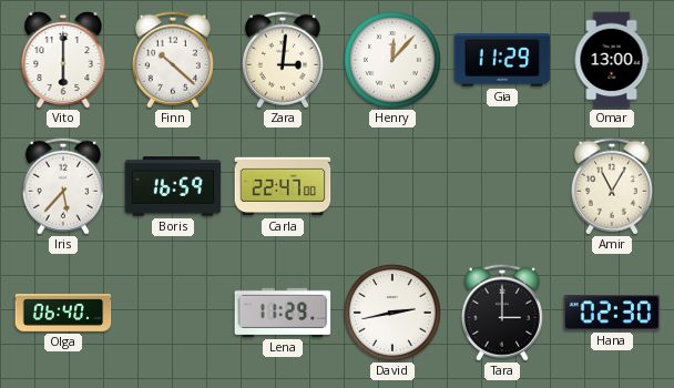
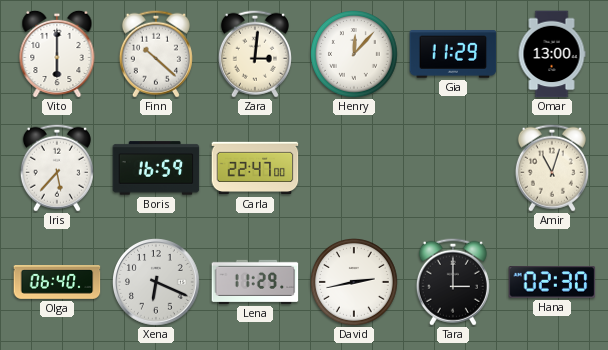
Amir: 11:05 -> 11:03 (552, 168)
Xena: none -> 6:19 (156, 282)
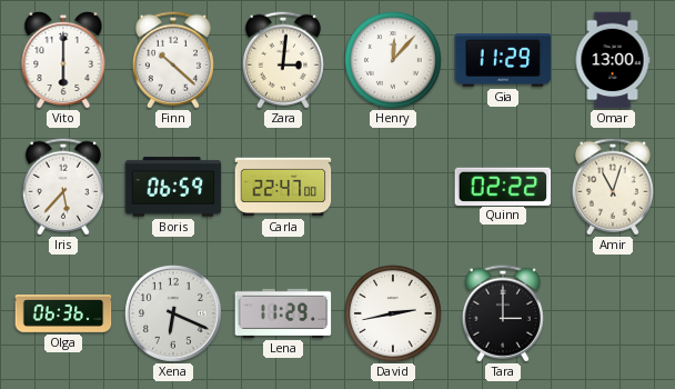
Boris: 16:59 -> 06:59 (173, 187)
Quinn: none -> 02:22 (503, 186)
Olga: 06:40 -> 06:36 (63, 315)
Hana: 02:30 -> none (552, 282)
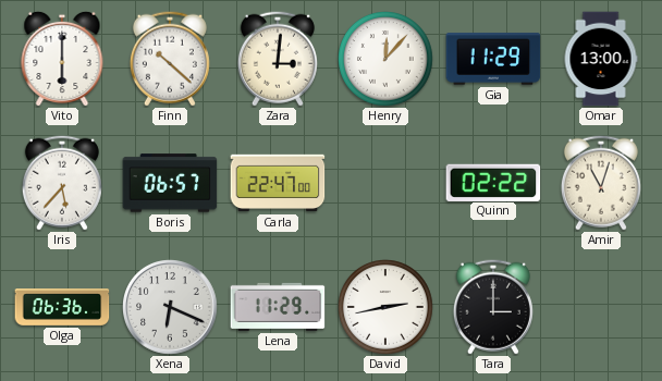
Boris: 06:59 -> 06:57 (170, 183)
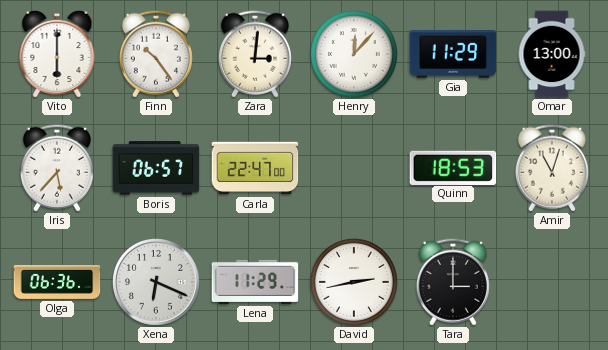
Finn: 10:22 -> 10:24 (156, 54)
Quinn: 02:22 -> 18:53 (453, 167)
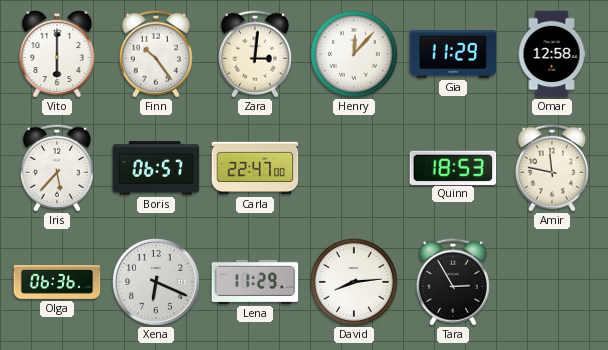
Omar: 13:00 -> 12:58 (552, 54)
Amir: 11:03 -> 11:47 (552, 168)
David: 2:43 -> 8:14 (355, 283)
Tara: 3:00 -> 2:55 (453, 282)
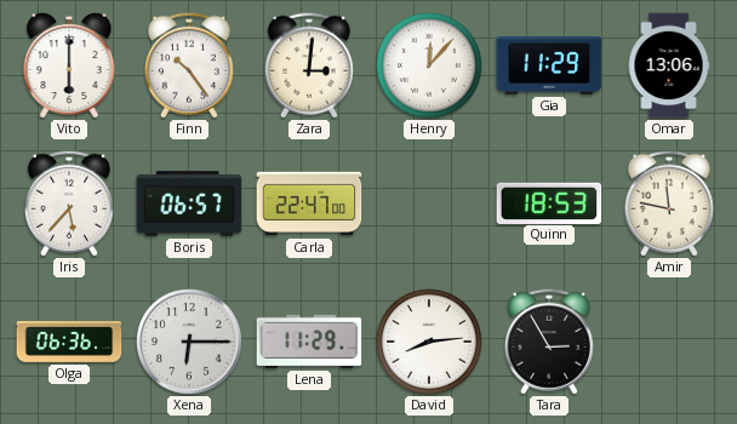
Omar: 12:58 -> 13:06 (669, 65)
Xena: 6:19 -> 6:15 (189, 342)
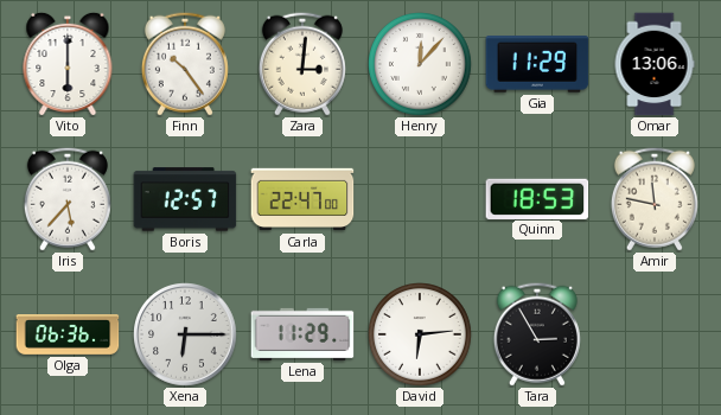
Boris: 06:57 -> 12:57 (185, 199)
David: 8:14 -> 6:14 (421, 336)
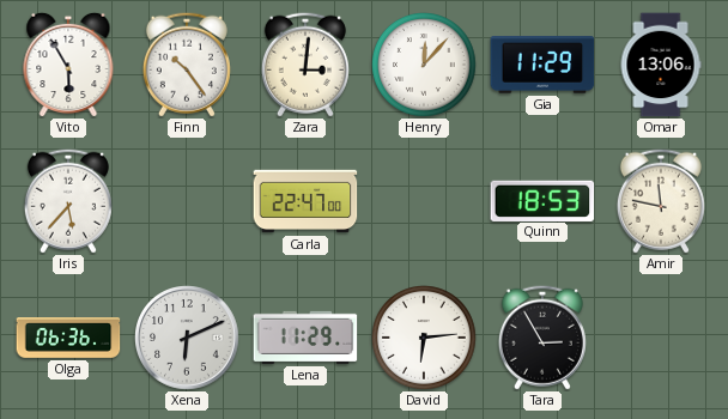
Vito: 6:00 -> 5:55 (68, 65)
Boris: 12:57 -> none (185, 199)
Xena: 6:15 -> 6:11 (187, 338)
